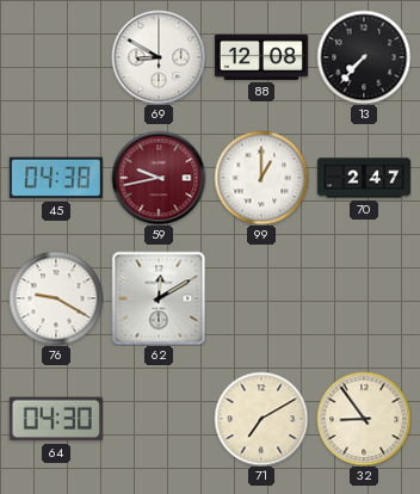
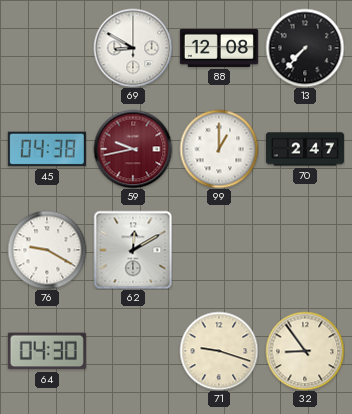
71: 7:10 -> 9:18 (219, 351)
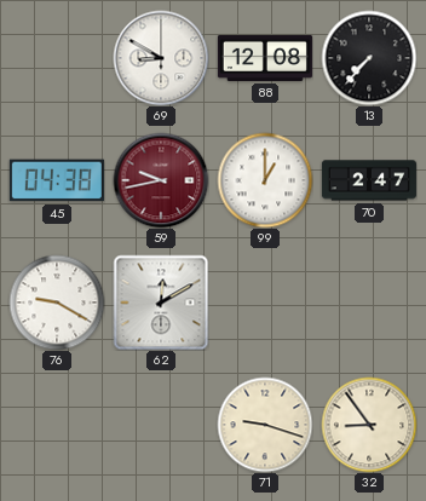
64: 04:30 -> none (47, 351)
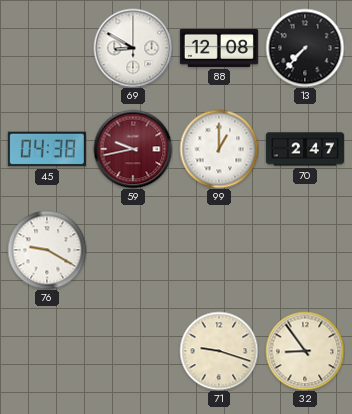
62: 12:10 -> none (161, 303)
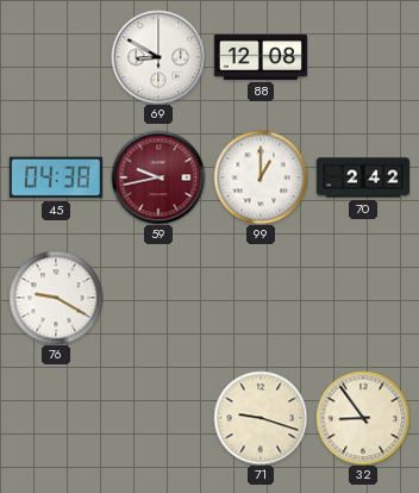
13: 7:37 -> none (305, 48)
70: 2:47 -> 2:42 (363, 177)
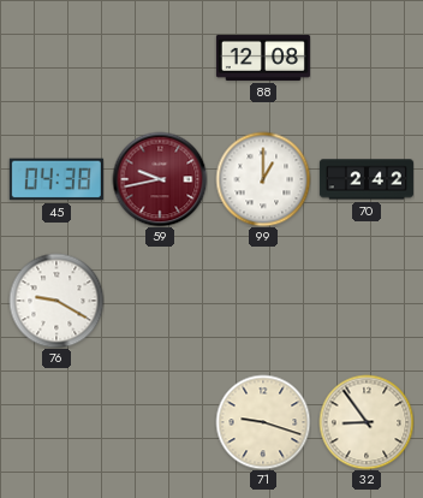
69: 8:50 -> none (158, 57)
